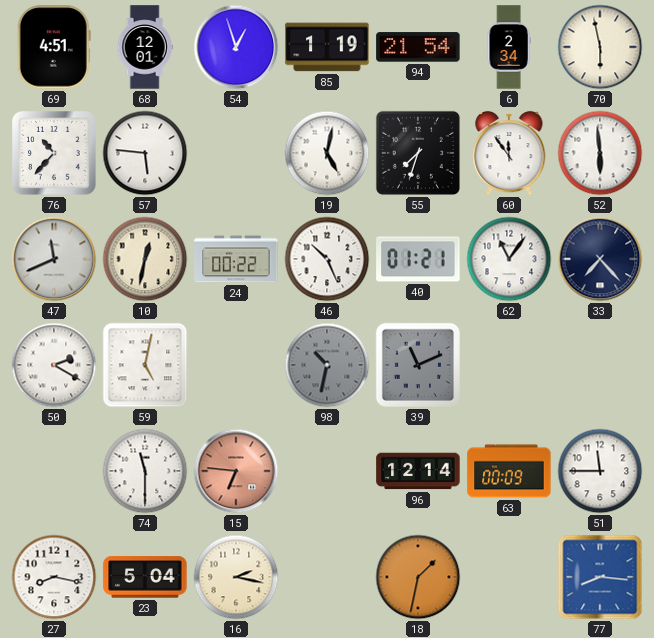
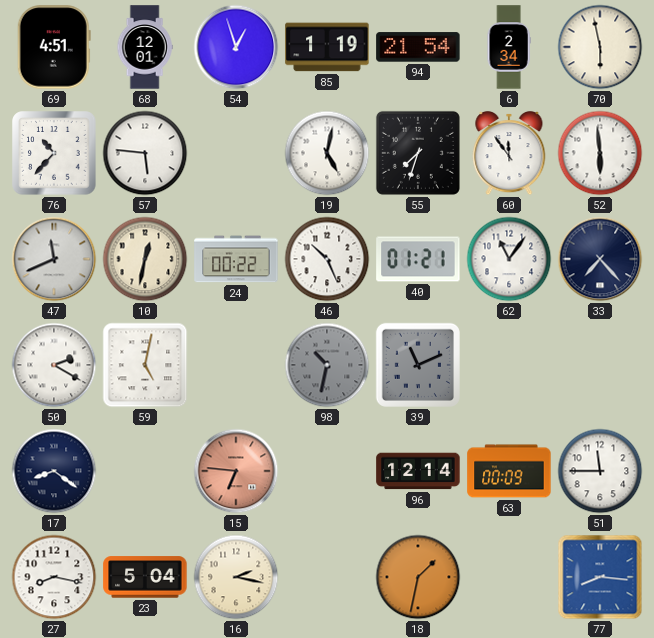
17: none -> 8:21 (54, 471)
74: 11:30 -> none (145, 471)
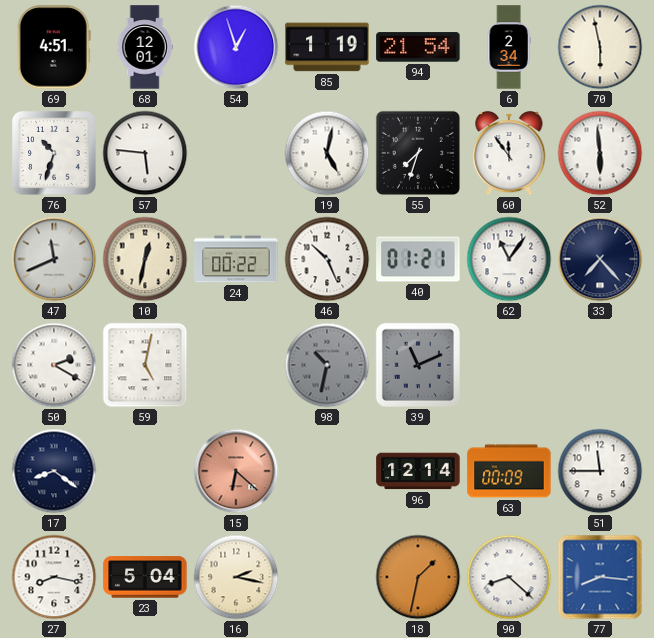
76: 10:37 -> 10:33 (54, 153)
15: 6:46 -> 6:22 (236, 471)
90: none -> 8:22 (509, 577)
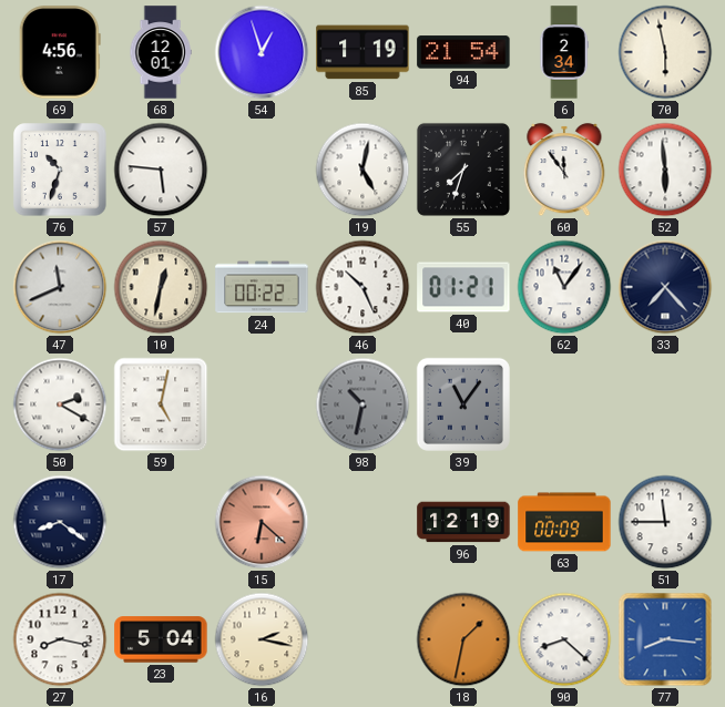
69: 4:51 -> 4:56 (60, 52)
39: 11:11 -> 11:06 (463, 404)
96: 12:14 -> 12:19 (463, 522)
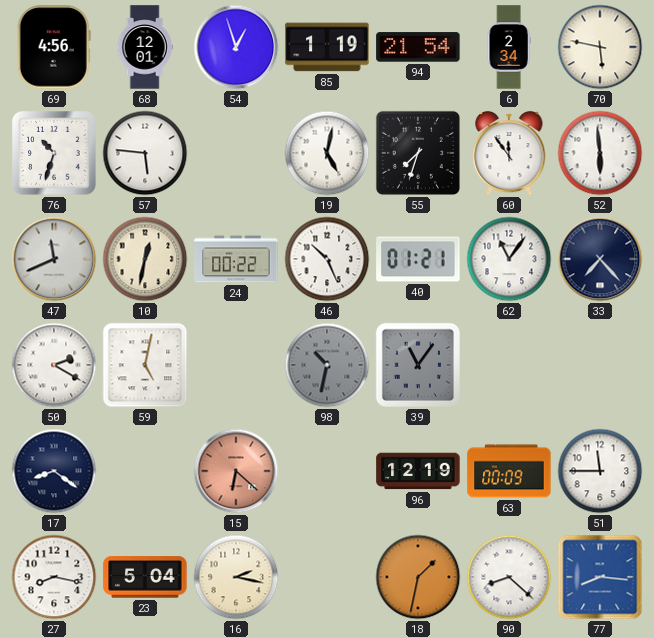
70: 5:58 -> 5:47 (600, 47)
